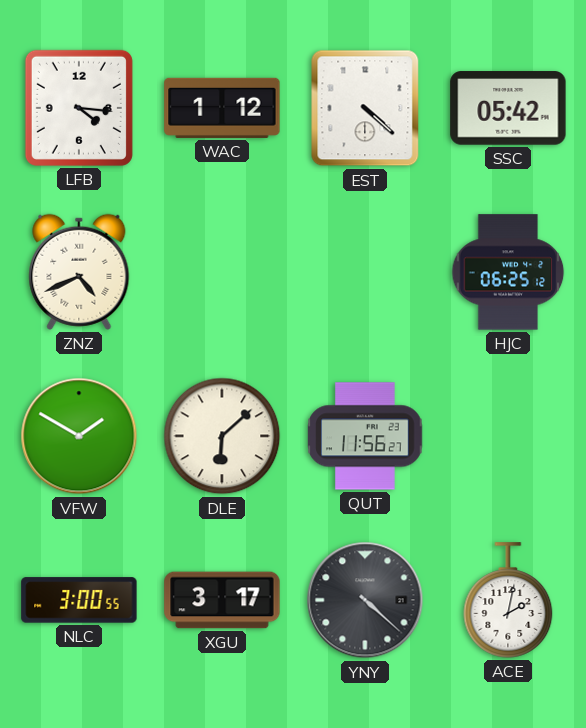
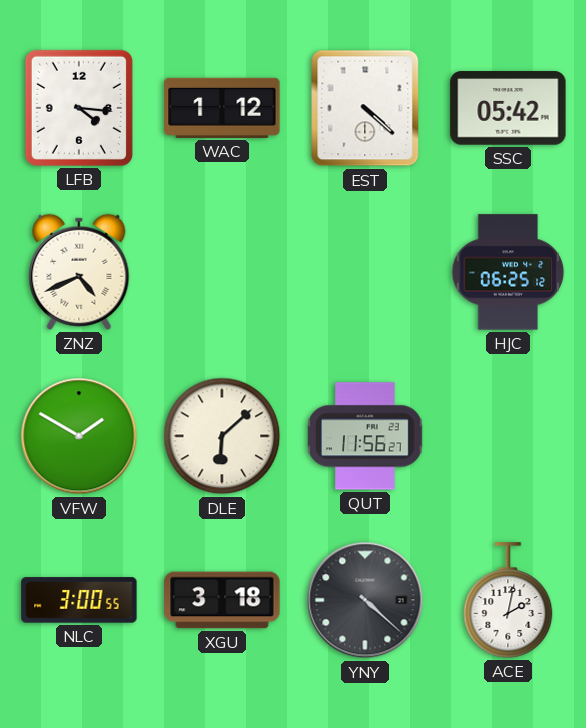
XGU: 3:17 -> 3:18 (222, 600)
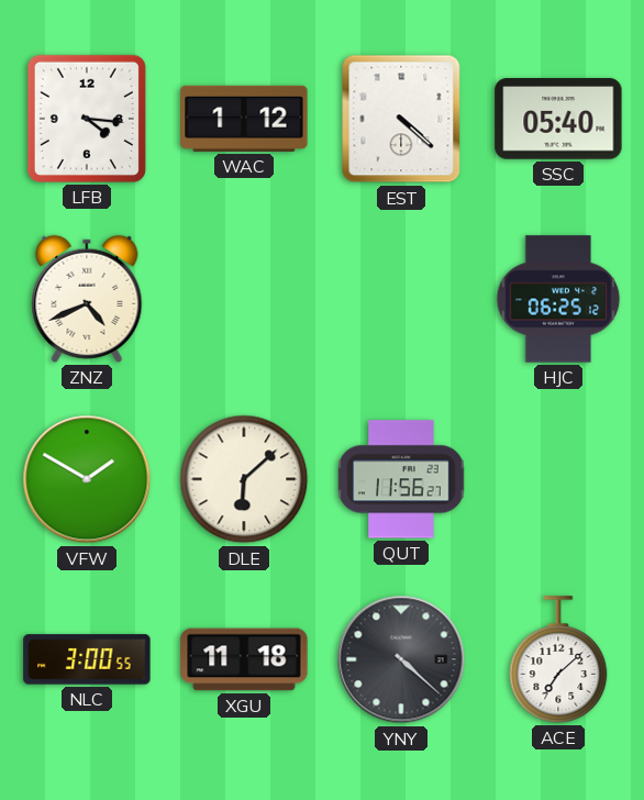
SSC: 05:42 -> 05:40 (558, 119)
XGU: 3:18 -> 11:18 (244, 659)
ACE: 2:02 -> 7:08 (558, 659)
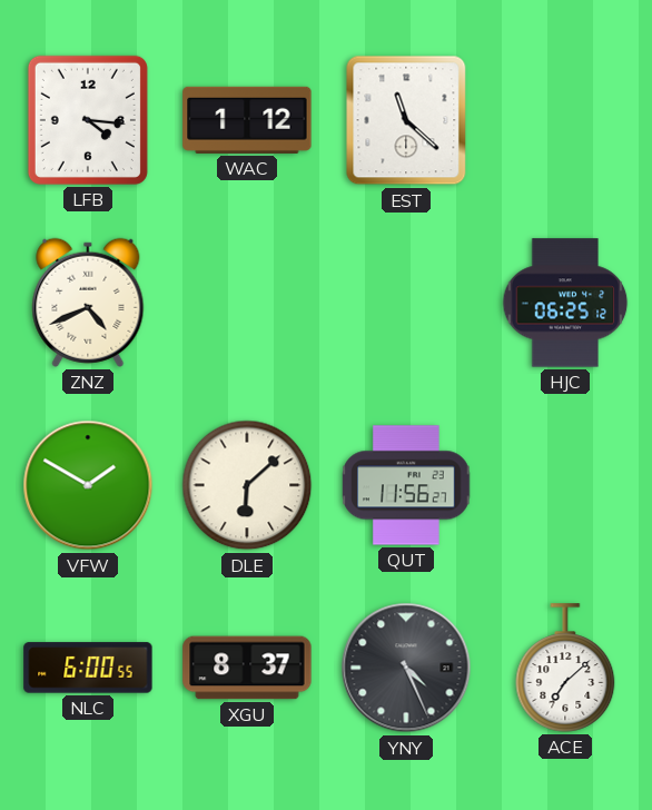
EST: 4:22 -> 11:22 (406, 120)
SSC: 05:40 -> none (558, 119)
NLC: 3:00 -> 6:00 (88, 668)
XGU: 11:18 -> 8:37 (247, 668)
YNY: 4:22 -> 4:26 (406, 668)
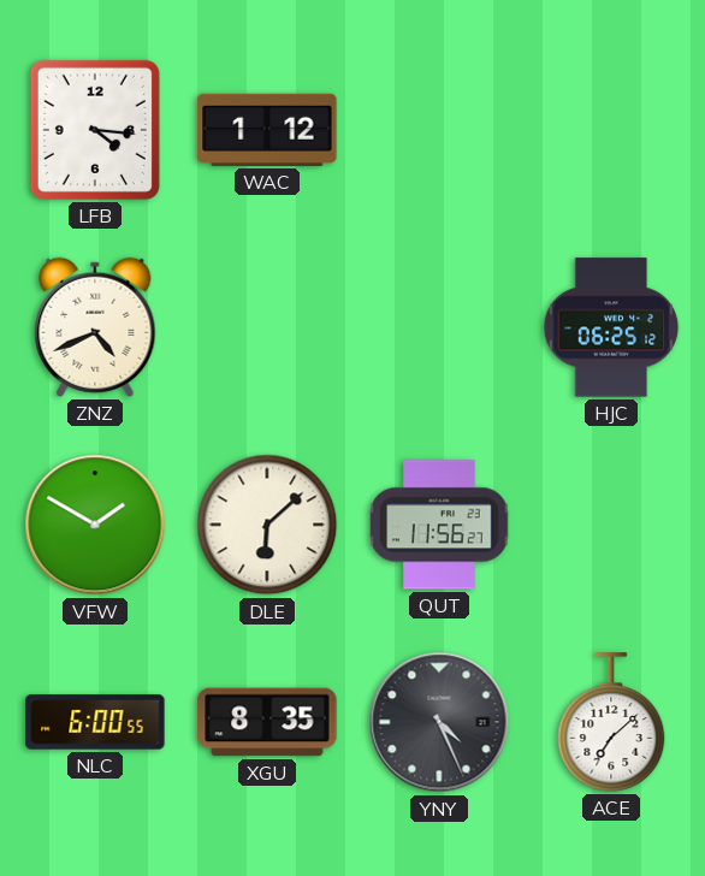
EST: 11:22 -> none (406, 120)
XGU: 8:37 -> 8:35 (267, 722)
